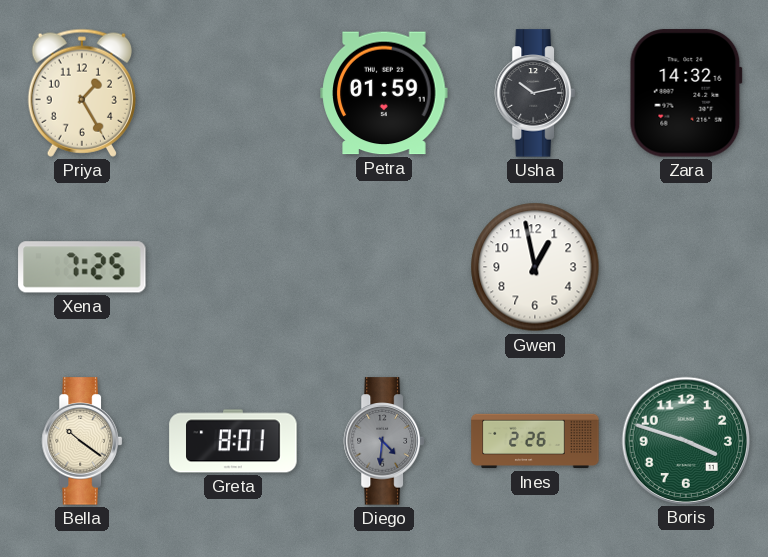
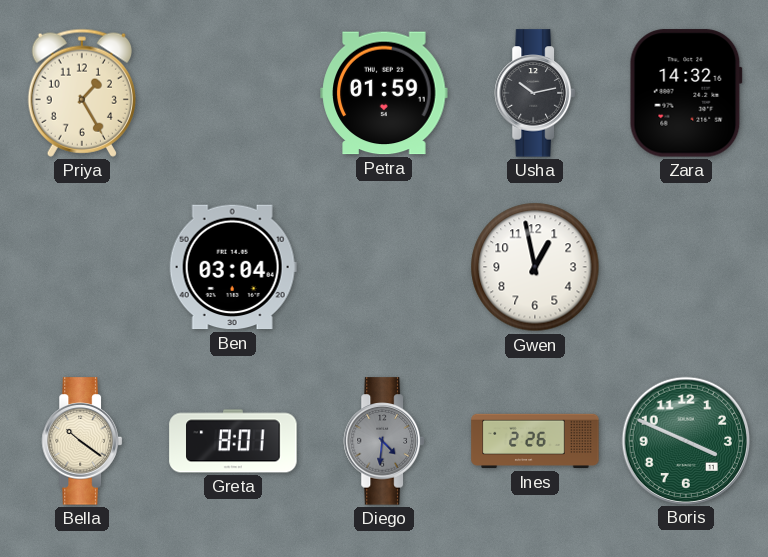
Xena: 7:25 -> none (82, 267)
Ben: none -> 03:04 (233, 267)
Boris: 3:48 -> 3:49 (685, 440)
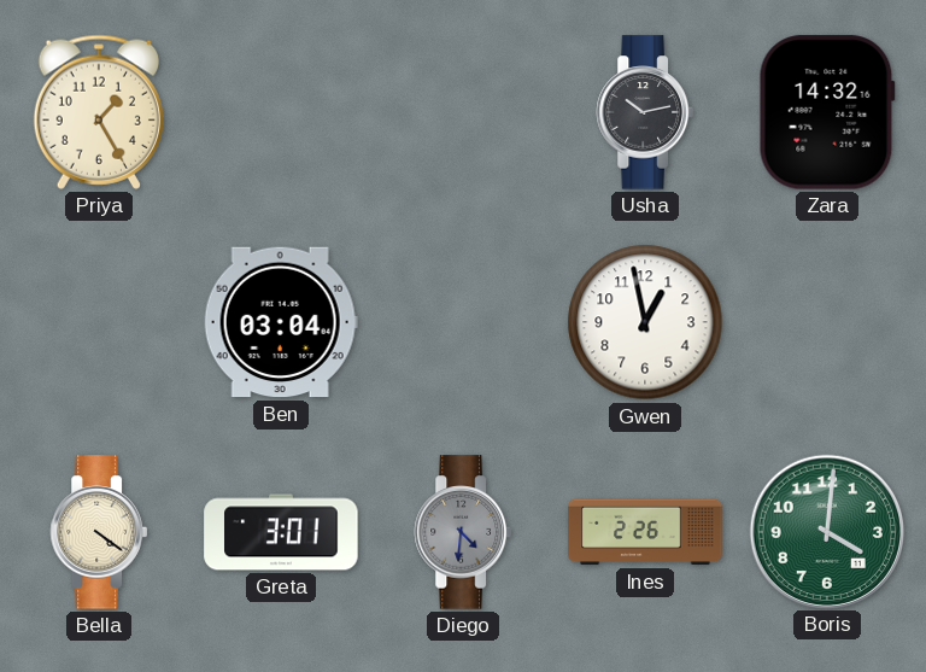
Petra: 01:59 -> none (384, 93)
Bella: 10:21 -> 4:21 (99, 532)
Greta: 8:01 -> 3:01 (281, 532)
Boris: 3:49 -> 4:01 (826, 531)
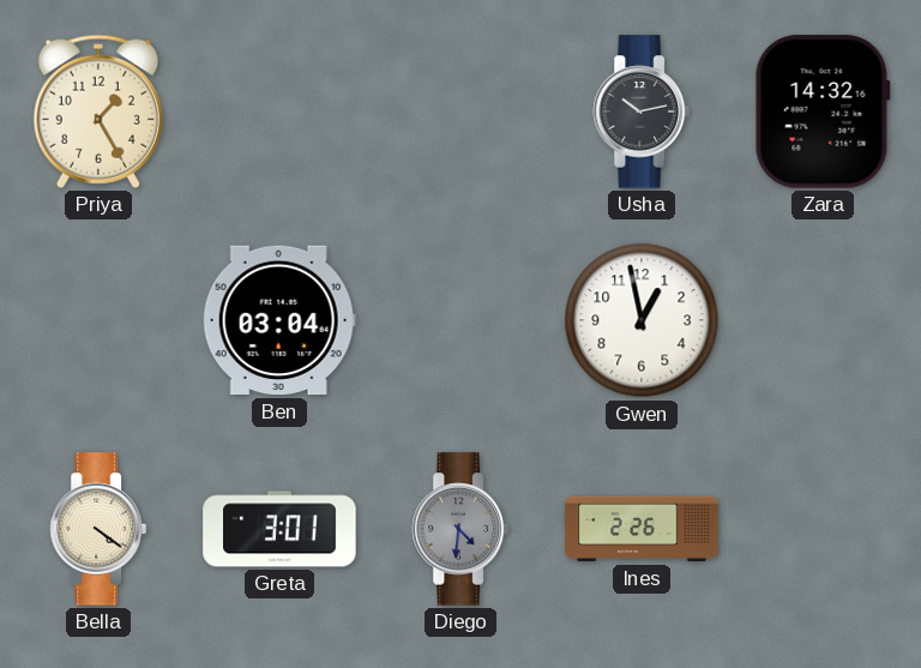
Boris: 4:01 -> none (826, 531)
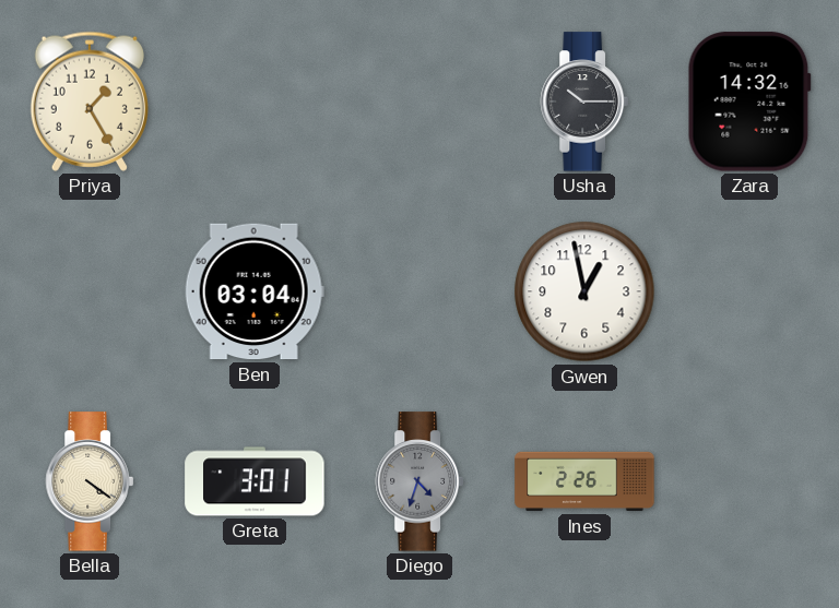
Usha: 10:13 -> 10:15 (584, 102)
Diego: 4:31 -> 4:33 (419, 481)
